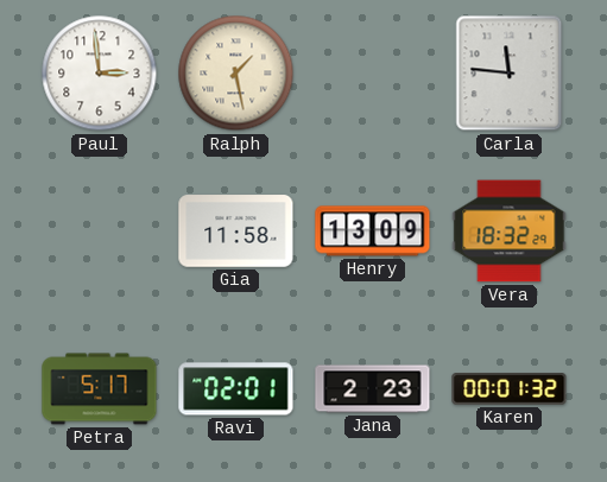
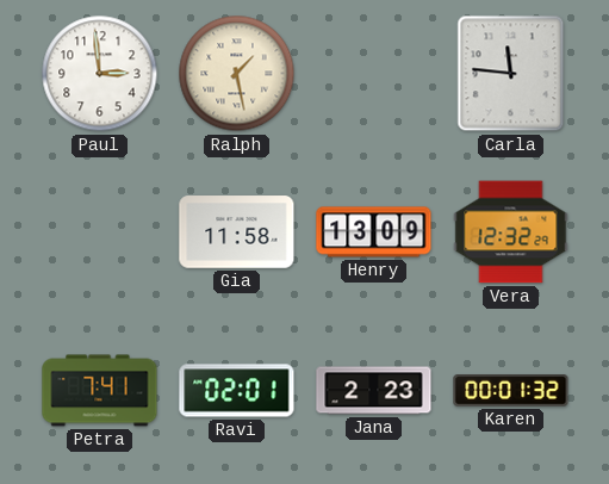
Vera: 18:32 -> 12:32 (511, 232)
Petra: 5:17 -> 7:41 (100, 391)
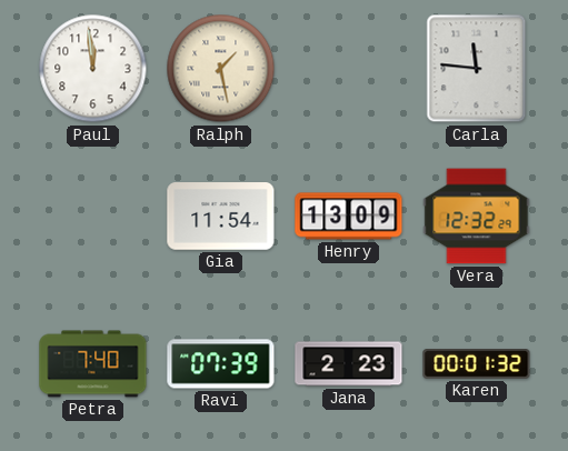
Paul: 2:59 -> 11:59 (93, 69)
Gia: 11:58 -> 11:54 (221, 217)
Petra: 7:41 -> 7:40 (93, 364)
Ravi: 02:01 -> 07:39 (221, 364)
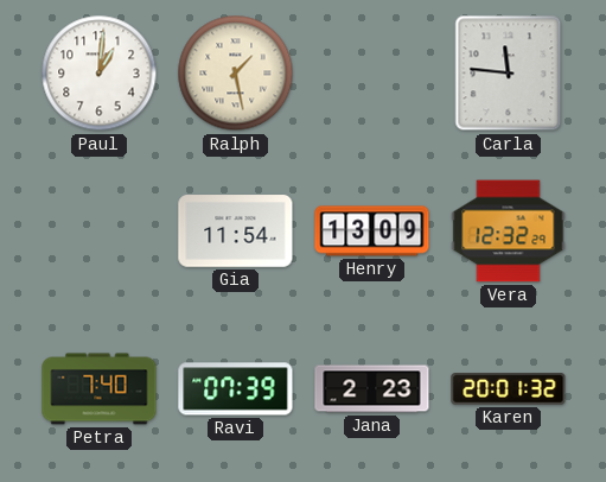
Paul: 11:59 -> 1:01 (100, 74)
Karen: 00:01 -> 20:01 (509, 389)
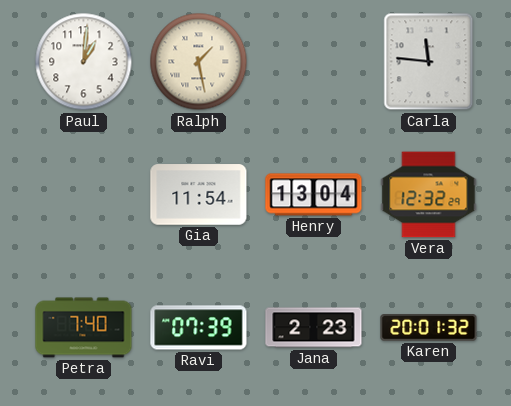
Henry: 13:09 -> 13:04 (314, 195)
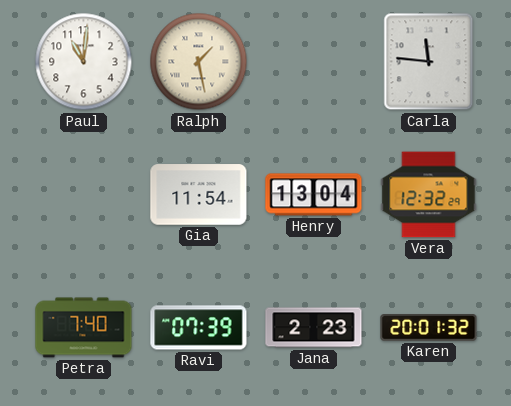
Paul: 1:01 -> 11:01 (84, 62)
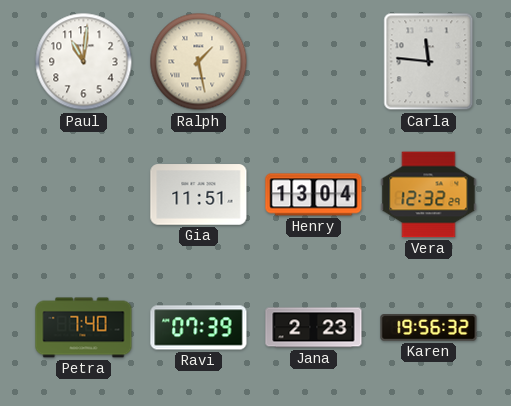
Gia: 11:54 -> 11:51 (199, 195)
Karen: 20:01 -> 19:56 (429, 328)
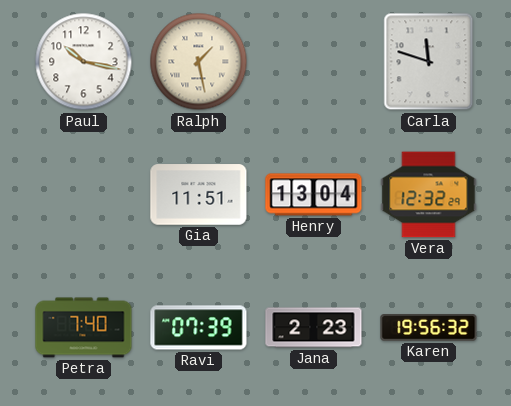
Paul: 11:01 -> 10:17 (84, 62)
Carla: 11:46 -> 11:48 (429, 62)
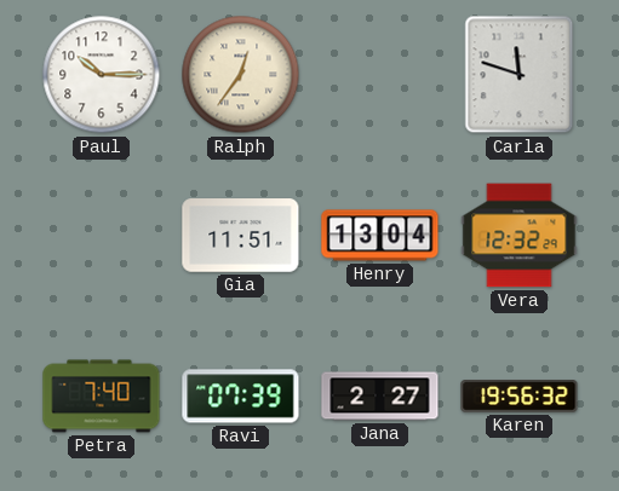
Paul: 10:17 -> 10:15 (102, 75)
Ralph: 1:28 -> 12:36 (241, 75)
Jana: 2:23 -> 2:27 (380, 397)
